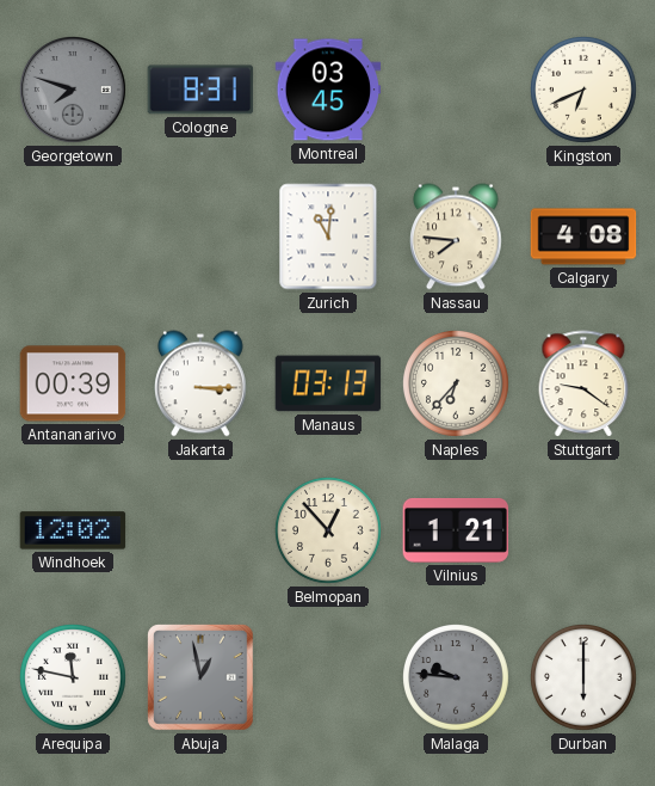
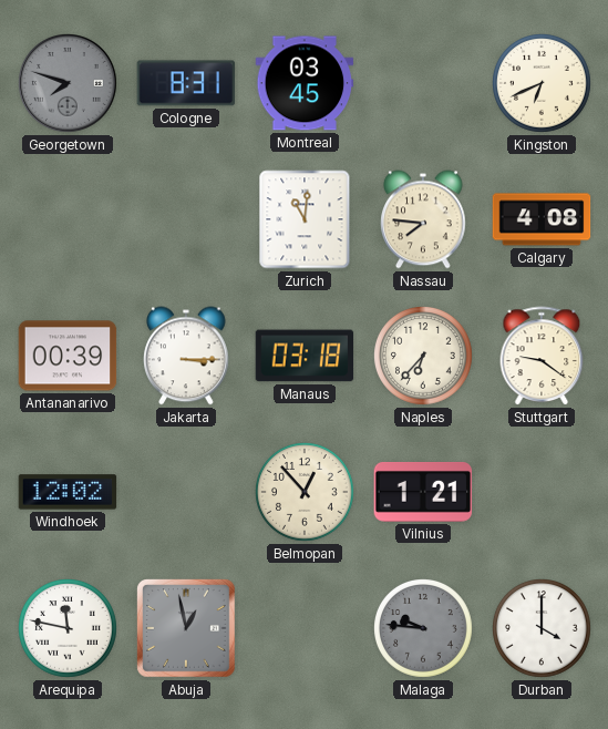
Manaus: 03:13 -> 03:18 (305, 356)
Durban: 6:00 -> 4:00 (543, 629)
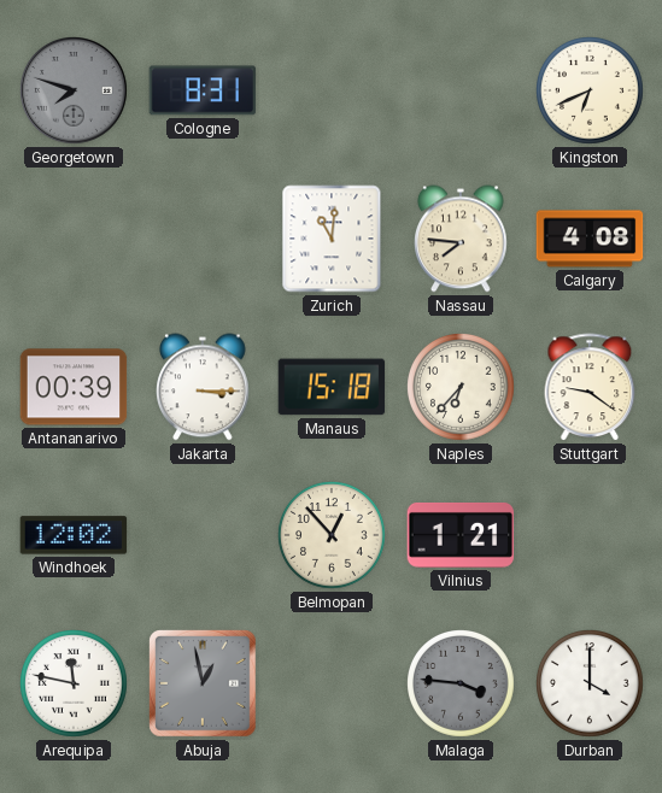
Montreal: 03:45 -> none (305, 83)
Manaus: 03:18 -> 15:18 (332, 387)
Malaga: 9:46 -> 3:46 (462, 685)
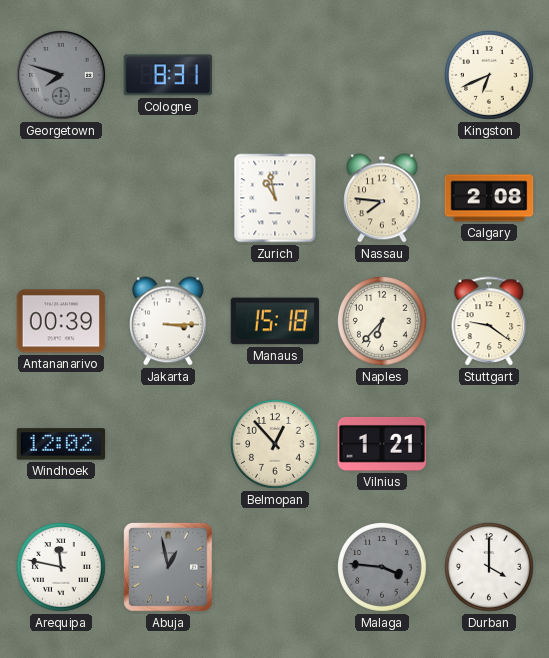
Zurich: 11:01 -> 10:58 (275, 198)
Calgary: 4:08 -> 2:08 (489, 198)
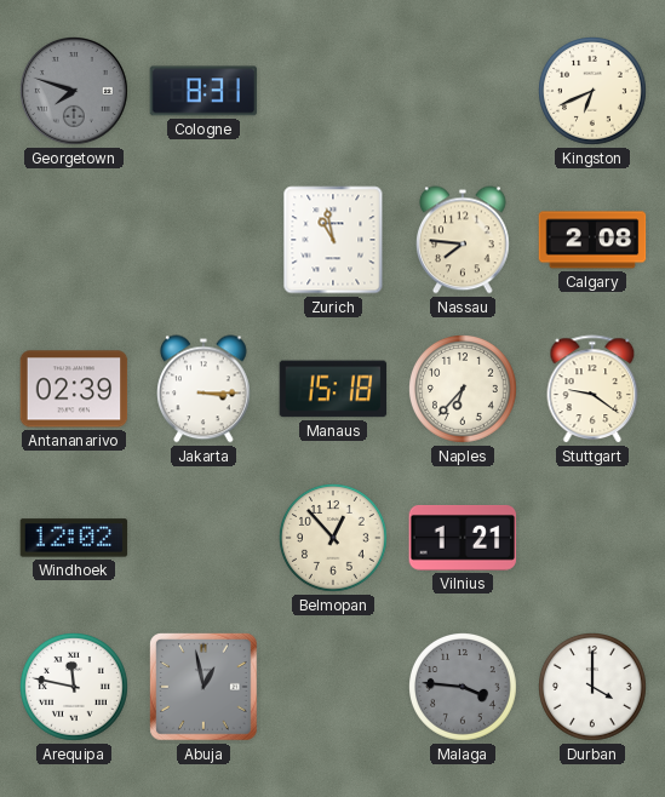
Antananarivo: 00:39 -> 02:39 (74, 389)
